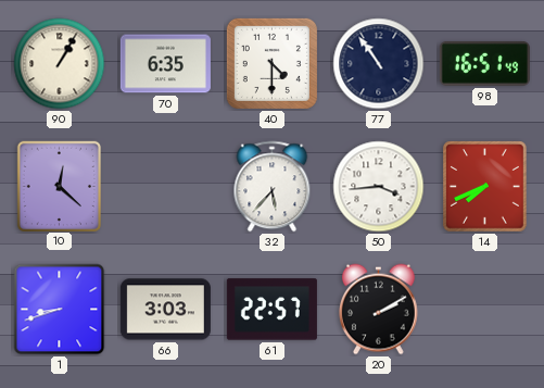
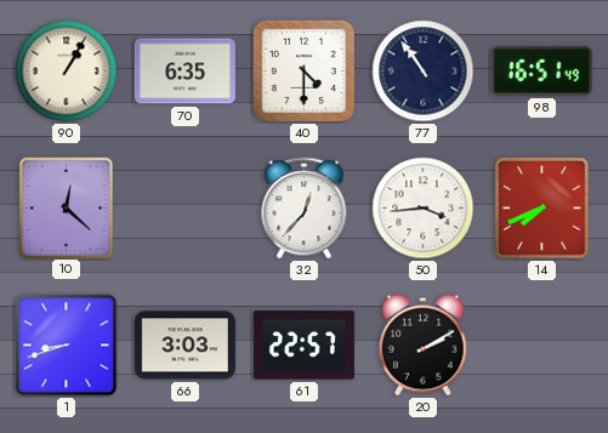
32: 5:37 -> 12:37 (305, 209)
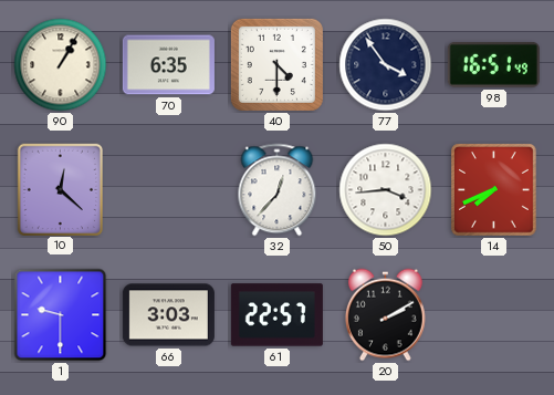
77: 10:54 -> 3:54 (386, 65)
1: 8:42 -> 9:30 (61, 315)
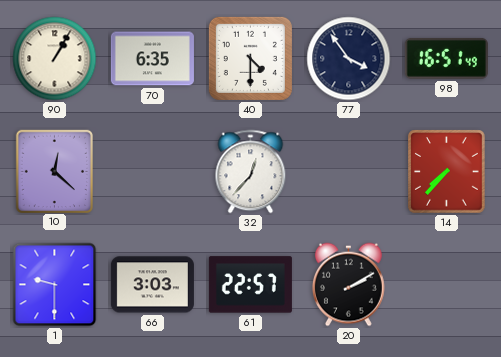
50: 3:44 -> none (386, 190)
14: 7:41 -> 7:37 (447, 172)
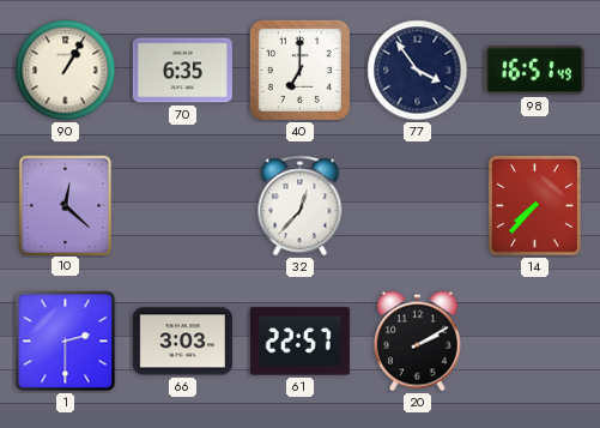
40: 4:30 -> 7:00 (299, 70)
1: 9:30 -> 2:30 (66, 342)
